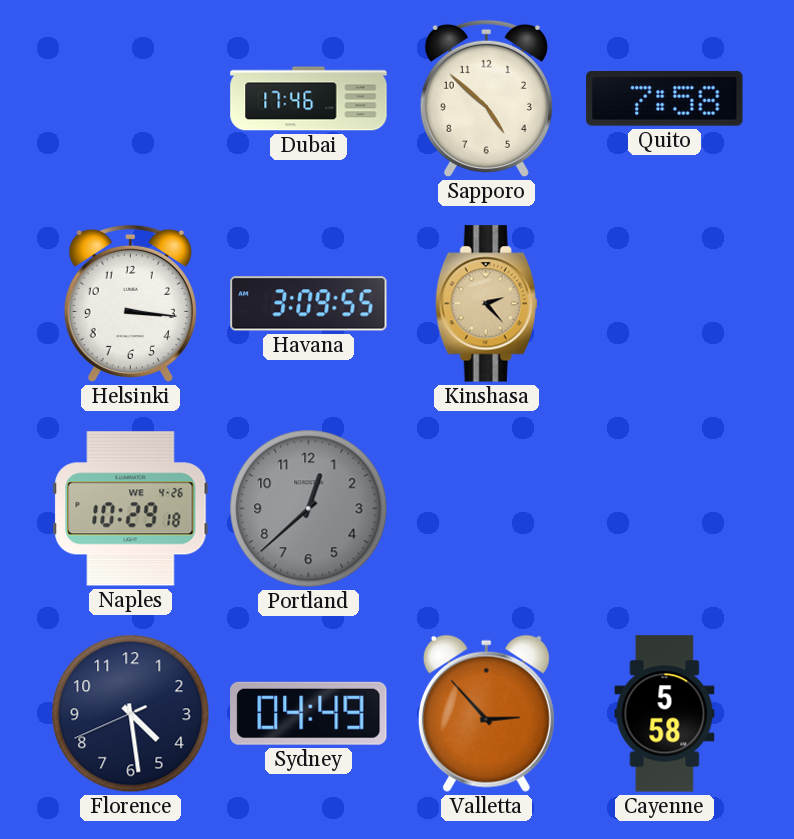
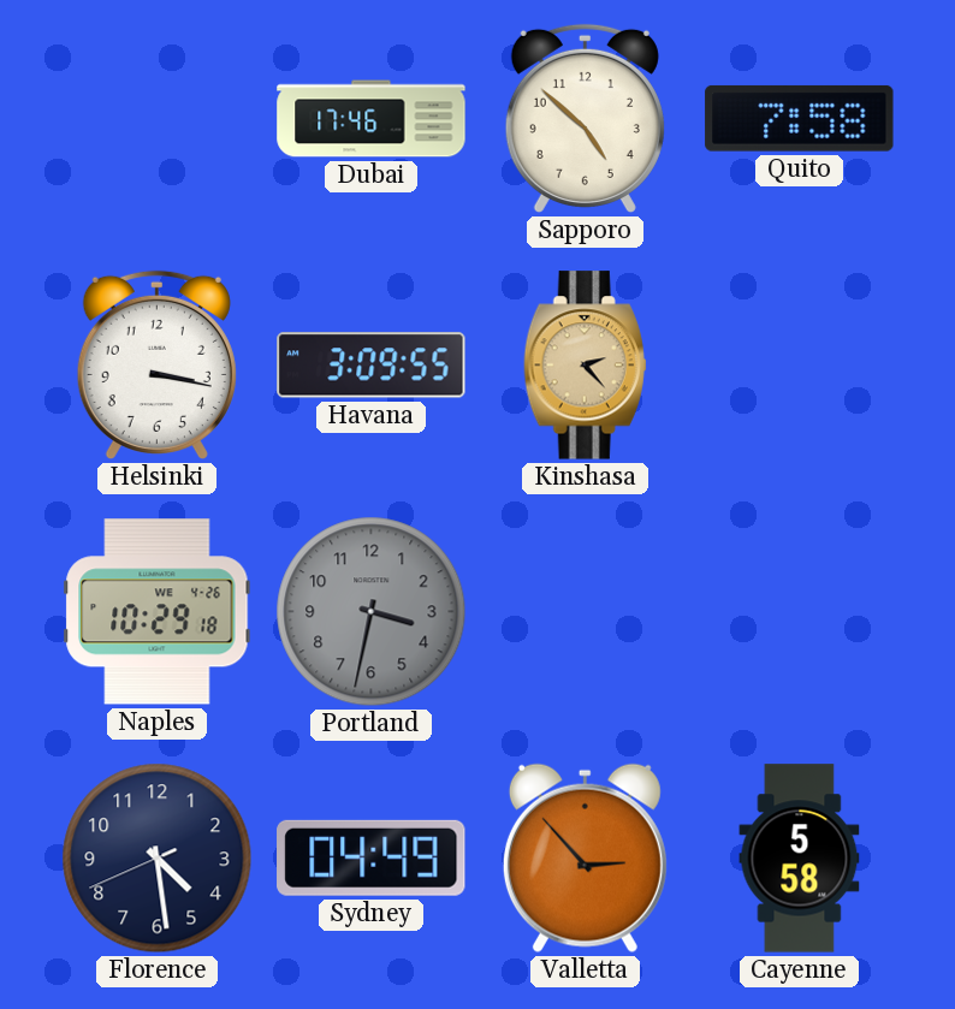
Helsinki: 3:16 -> 3:17 (156, 366)
Portland: 12:38 -> 3:32 (372, 612)
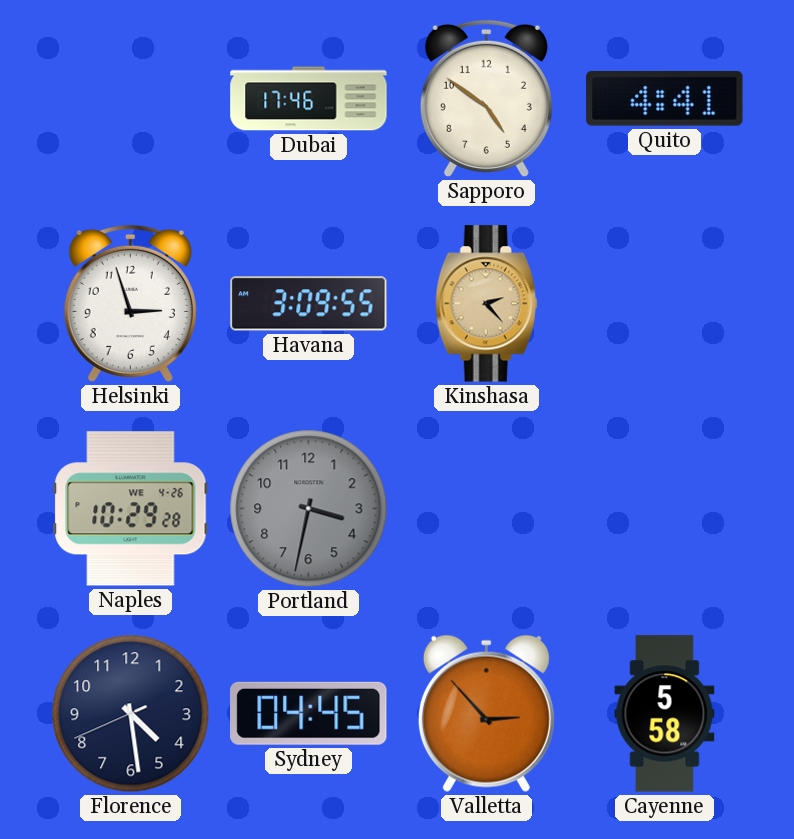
Sapporo: 4:52 -> 4:51 (486, 99)
Quito: 7:58 -> 4:41 (665, 98)
Helsinki: 3:17 -> 2:57 (130, 304)
Naples: 10:29:18 -> 10:29:28 (131, 509)
Sydney: 04:49 -> 04:45 (309, 713)
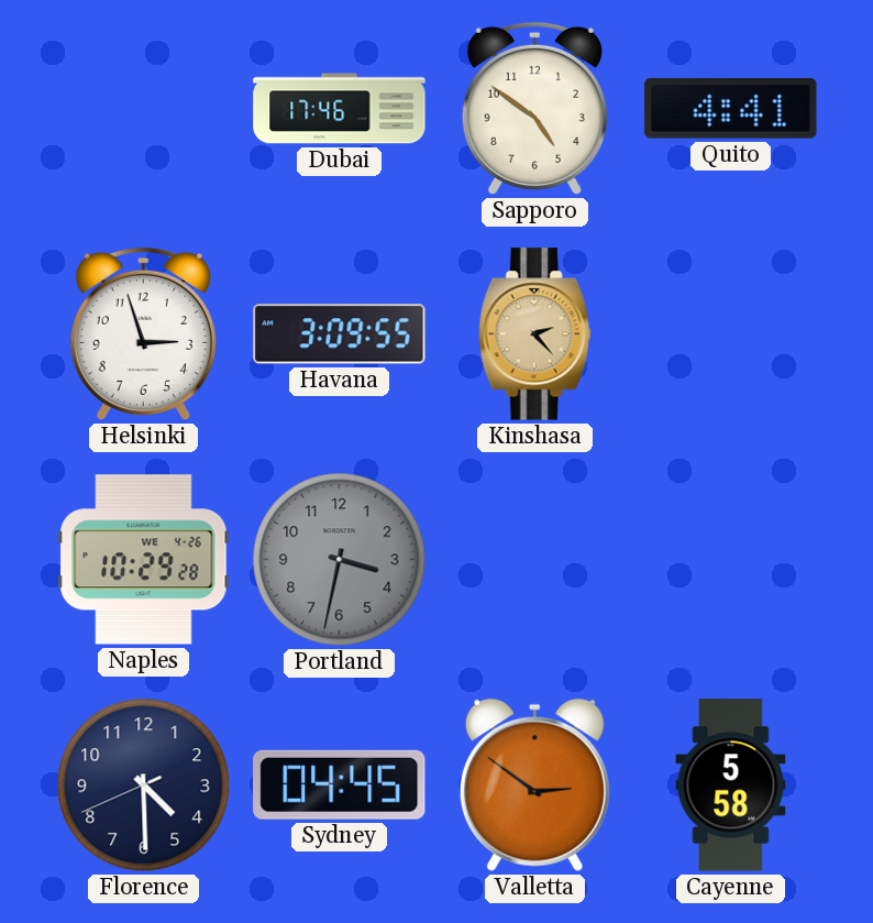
Florence: 4:28 -> 4:29 (144, 785)
Valletta: 2:53 -> 2:51 (534, 784)
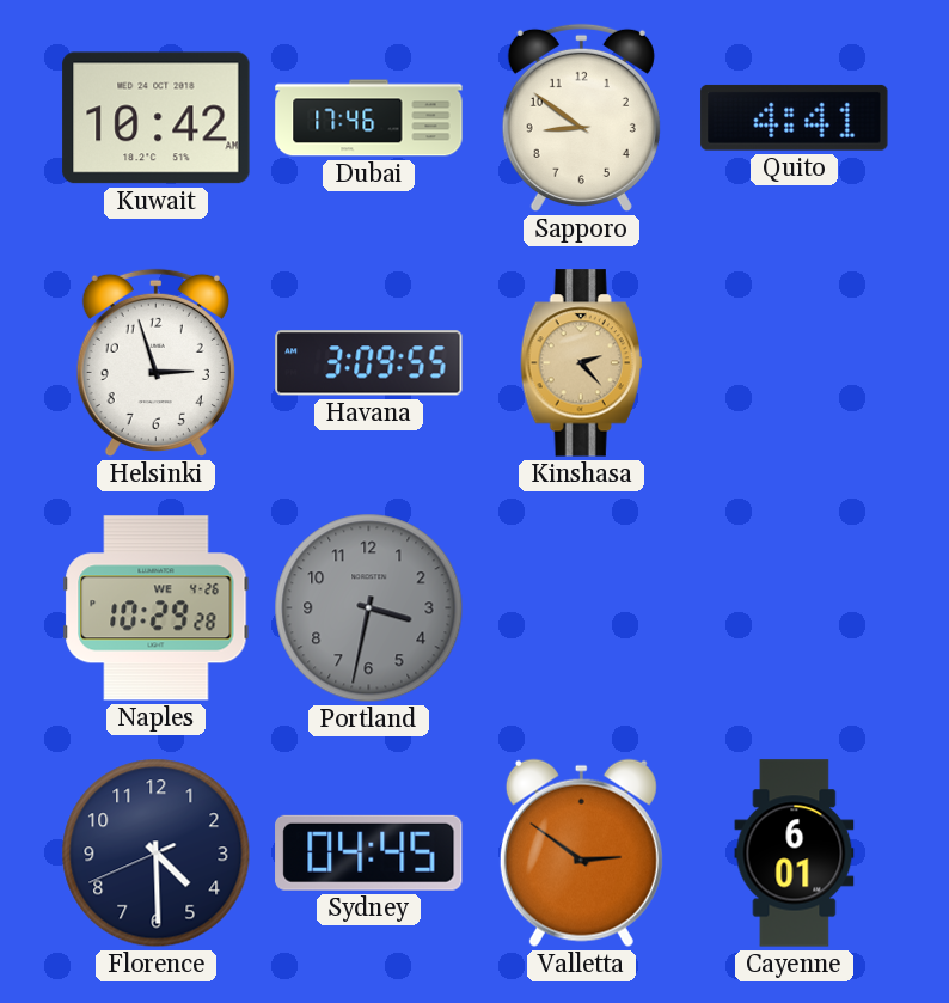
Kuwait: none -> 10:42 (157, 118)
Sapporo: 4:51 -> 8:51 (581, 118)
Cayenne: 5:58 -> 6:01 (795, 854)
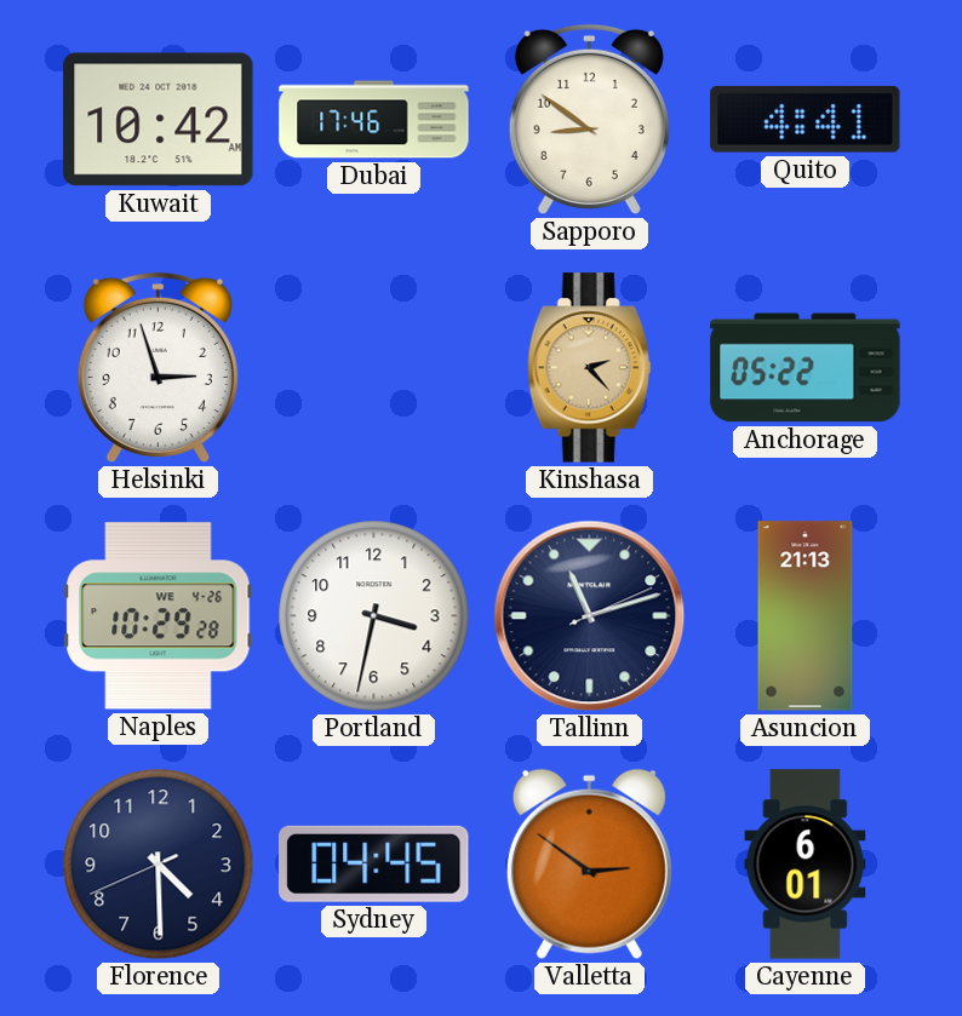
Havana: 3:09 -> none (369, 363)
Anchorage: none -> 05:22 (806, 368)
Portland dial: grey -> white (374, 616)
Tallinn: none -> 11:12 (590, 616)
Asuncion: none -> 21:13 (806, 616)
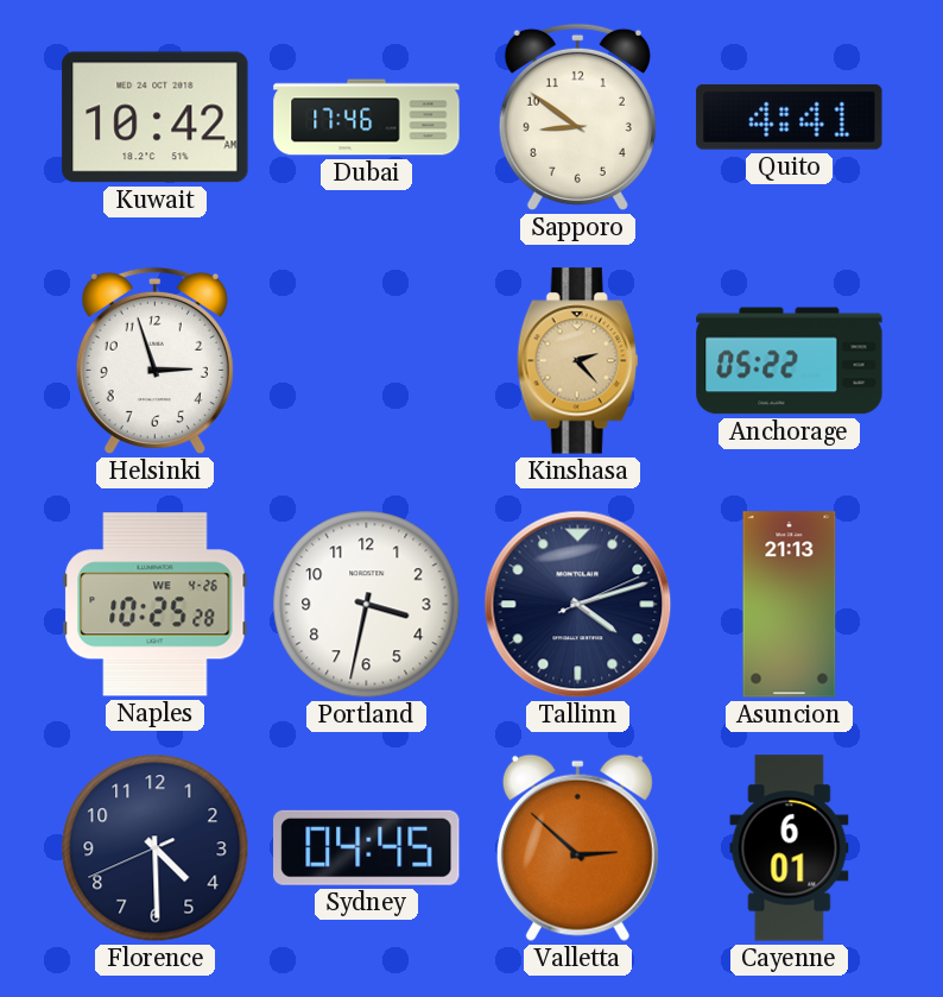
Naples: 10:29 -> 10:25 (156, 605)
Tallinn: 11:12 -> 4:12 (578, 605)
Valletta: 2:51 -> 2:52 (577, 847)
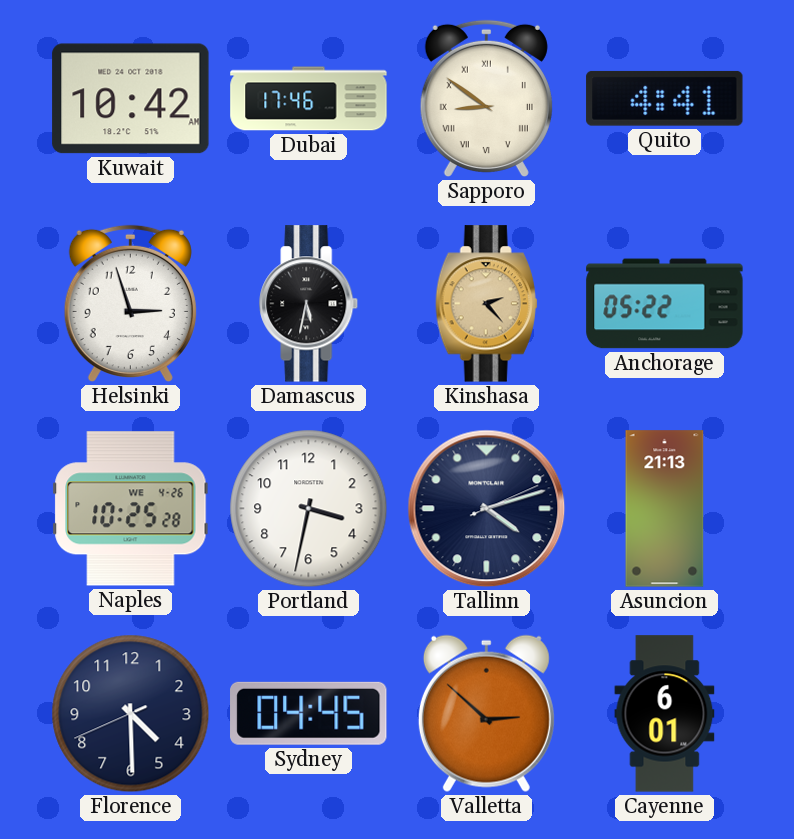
Sapporo numerals: Arabic -> Roman (486, 99)
Damascus: none -> 5:32 (309, 304)
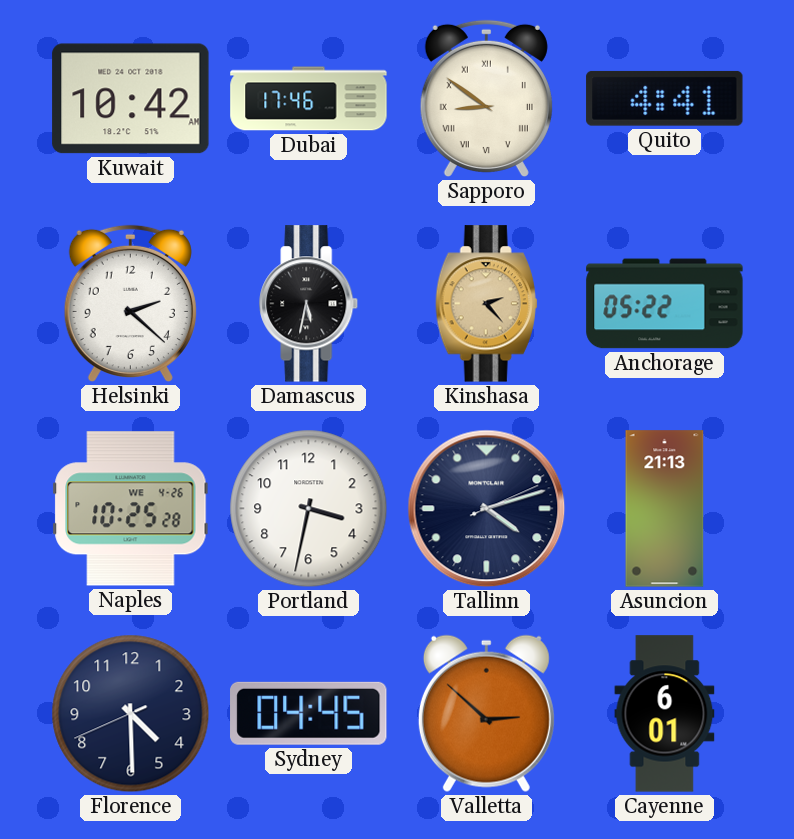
Helsinki: 2:57 -> 2:22 (130, 304)
